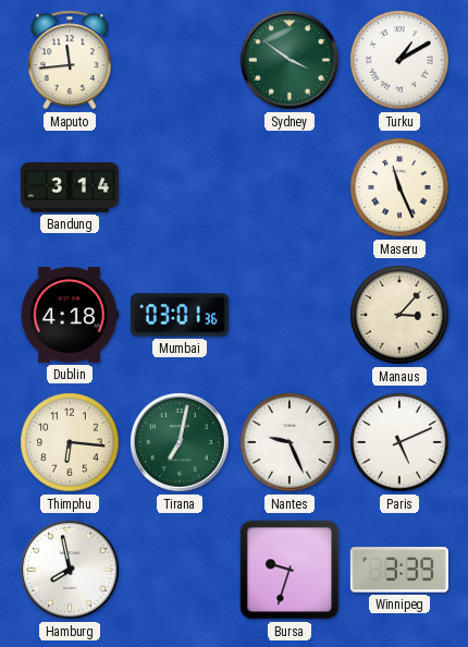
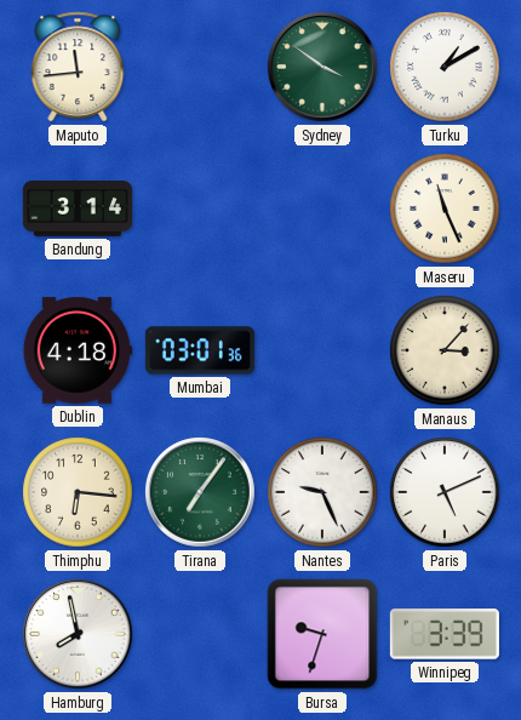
Tirana: 7:02 -> 7:06 (200, 492)
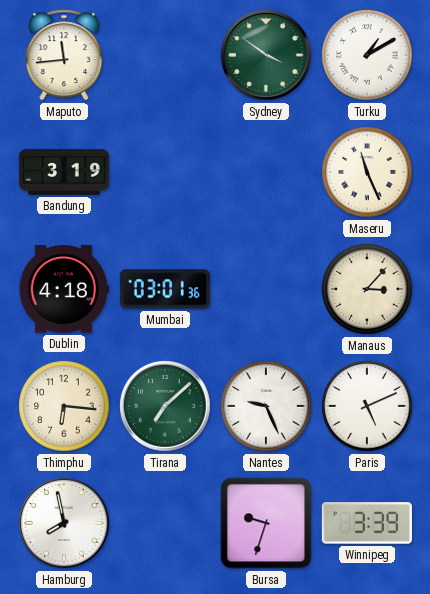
Bandung: 3:14 -> 3:19 (64, 173)
Tirana: 7:06 -> 7:08 (165, 406)
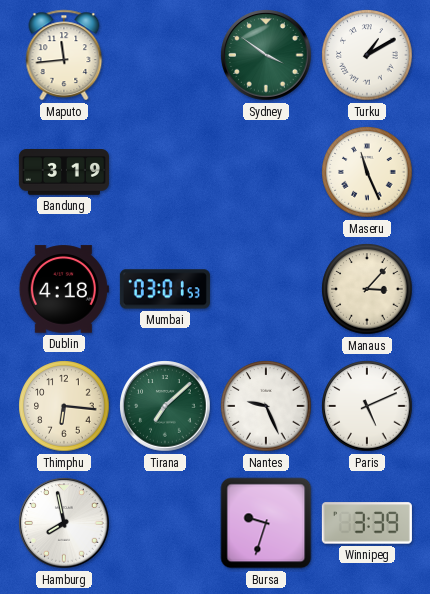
Mumbai: 03:01:36 -> 03:01:53 (165, 289)
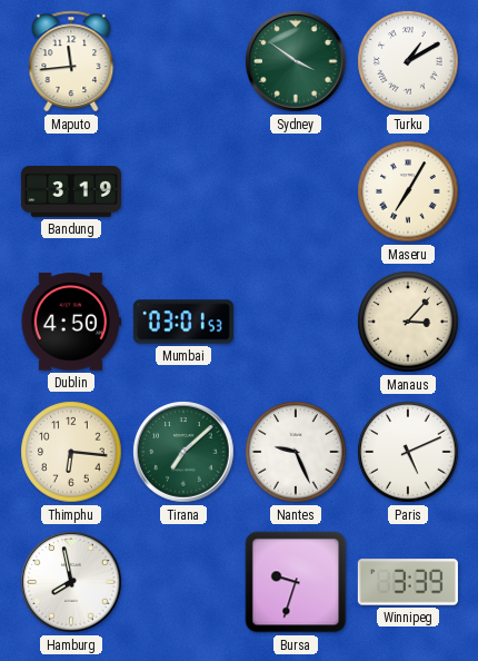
Maseru: 11:26 -> 7:05 (408, 191)
Dublin: 4:18 -> 4:50 (71, 322)
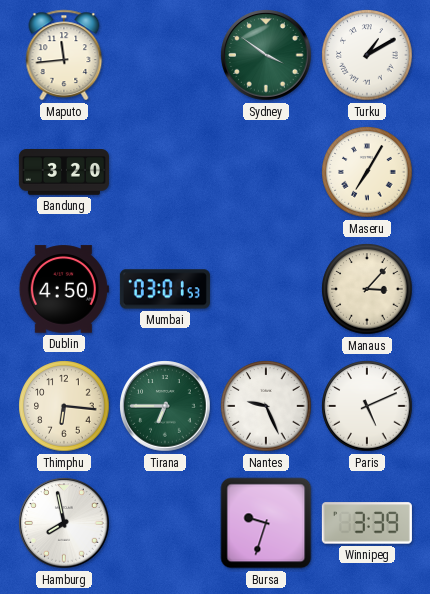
Bandung: 3:19 -> 3:20 (64, 173)
Tirana: 7:08 -> 6:45 (165, 406)
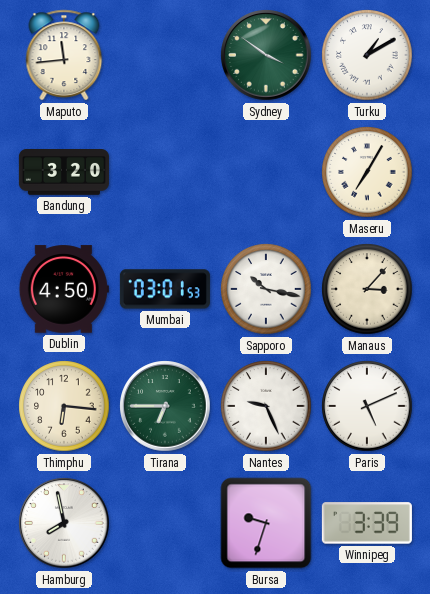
Sapporo: none -> 10:17 (266, 289)
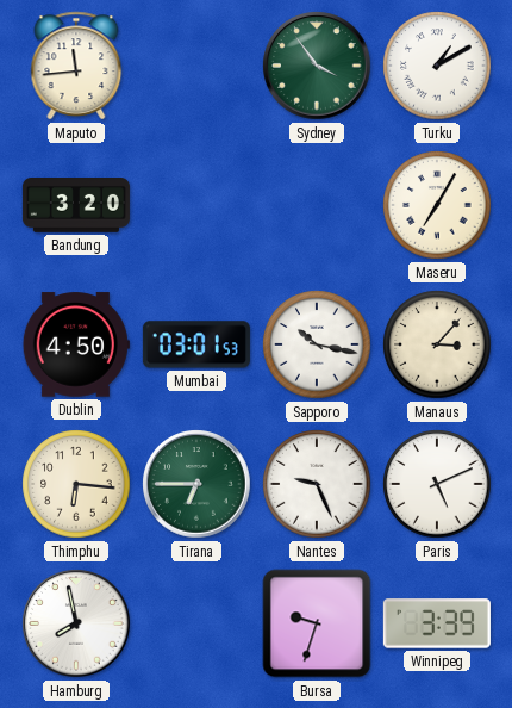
Sydney: 3:51 -> 3:54 (317, 66)
